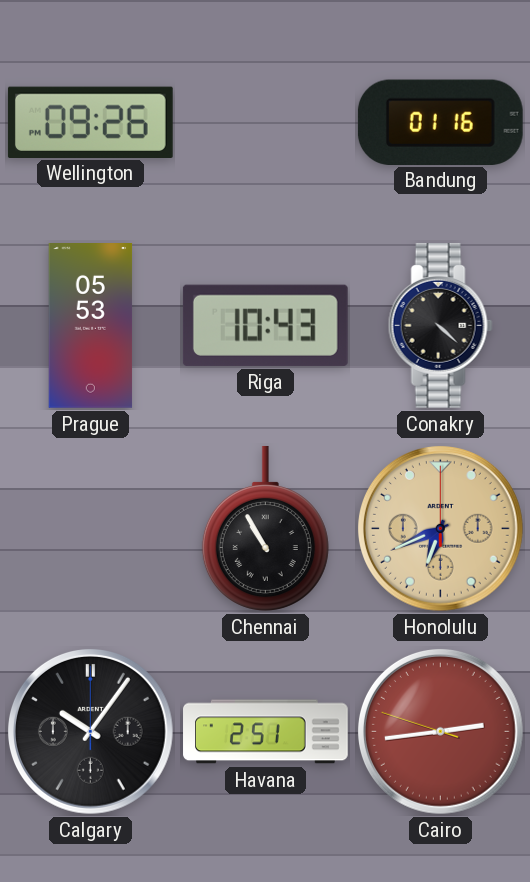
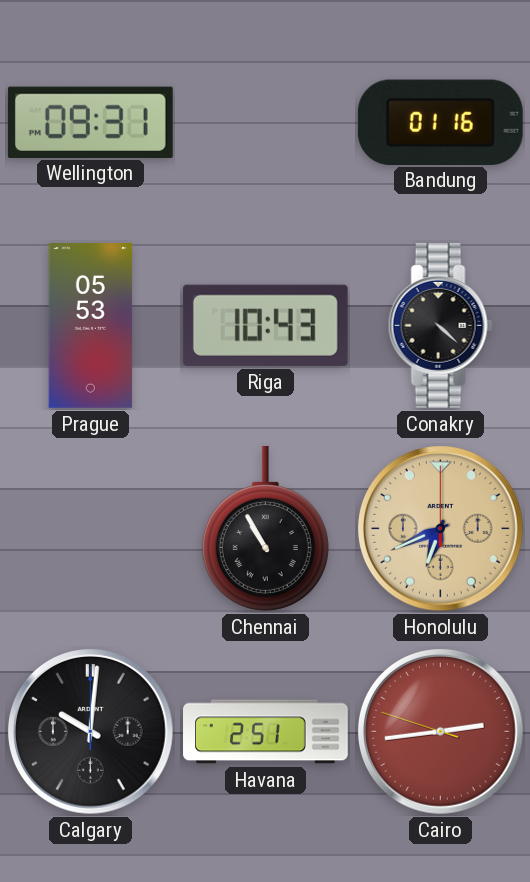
Wellington: 09:26 -> 09:31 (90, 122)
Calgary: 10:06 -> 10:01 (90, 731)
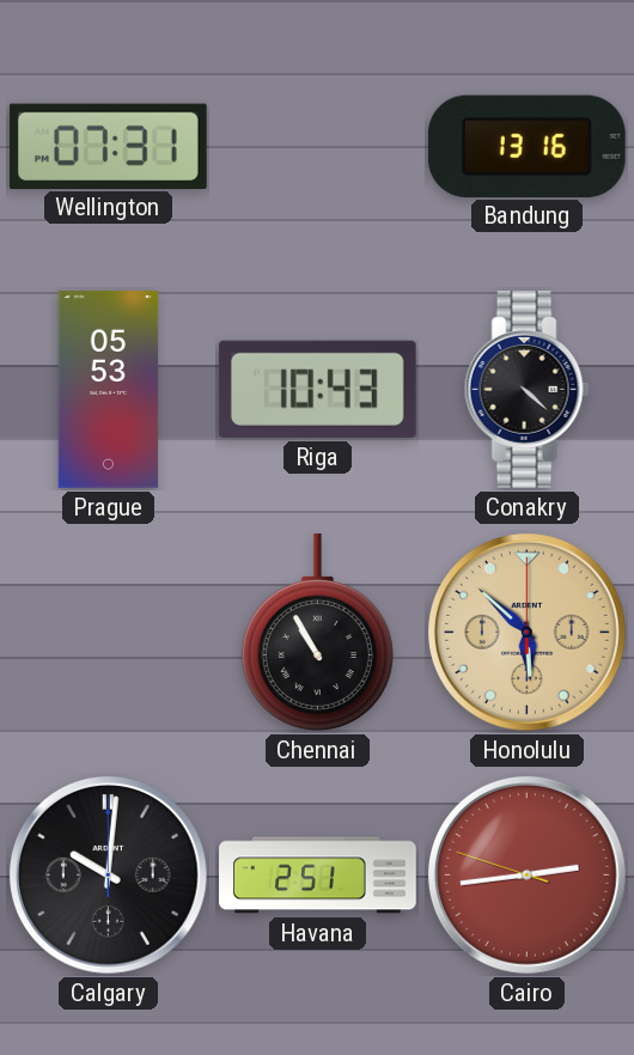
Wellington: 09:31 -> 07:31 (108, 146)
Bandung: 01:16 -> 13:16 (526, 146)
Honolulu: 6:41 -> 5:52 (526, 632)
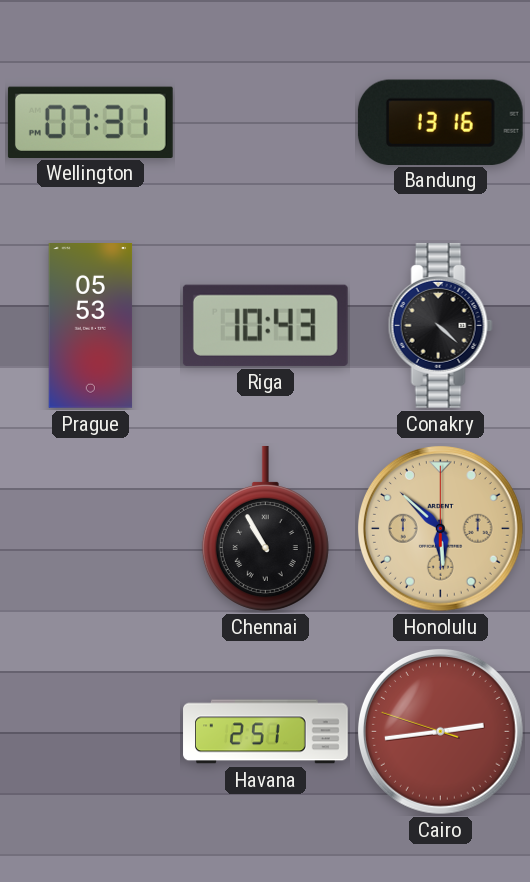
Calgary: 10:01 -> none (108, 874)
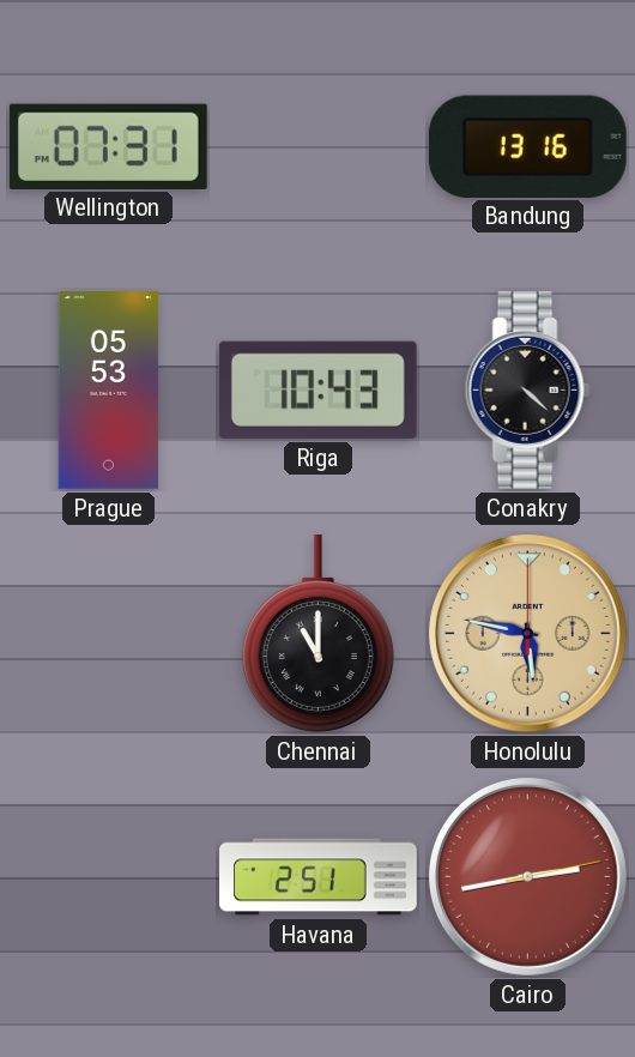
Chennai: 10:55 -> 11:00 (317, 633)
Honolulu: 5:52 -> 5:47 (527, 633)
Cairo: 2:43:48 -> 2:43:13 (527, 876)
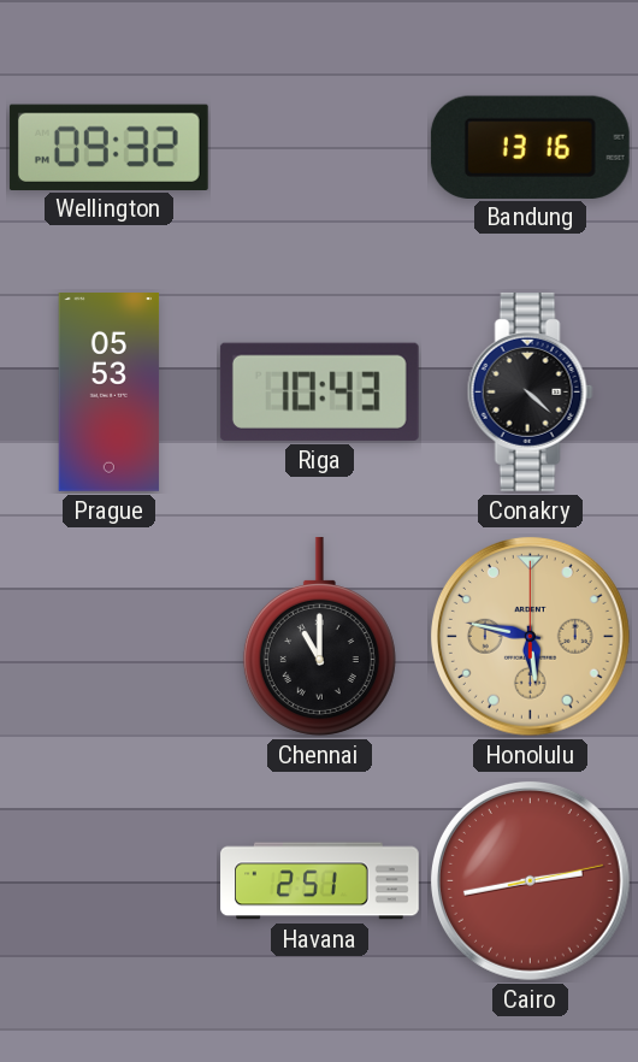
Wellington: 07:31 -> 09:32 (108, 147)
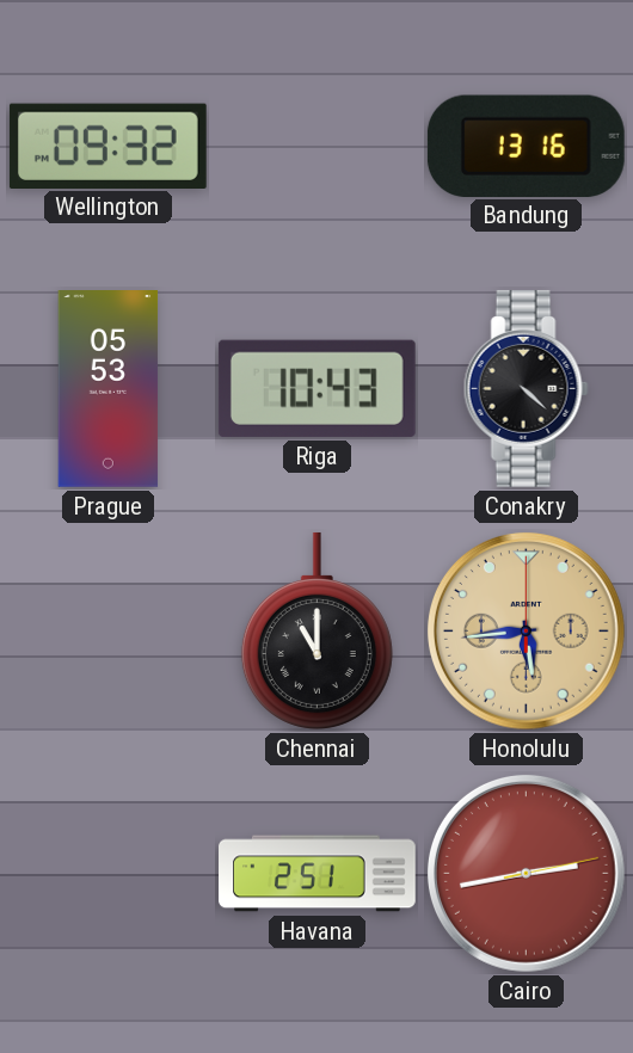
Honolulu: 5:47 -> 5:44 (526, 630)
